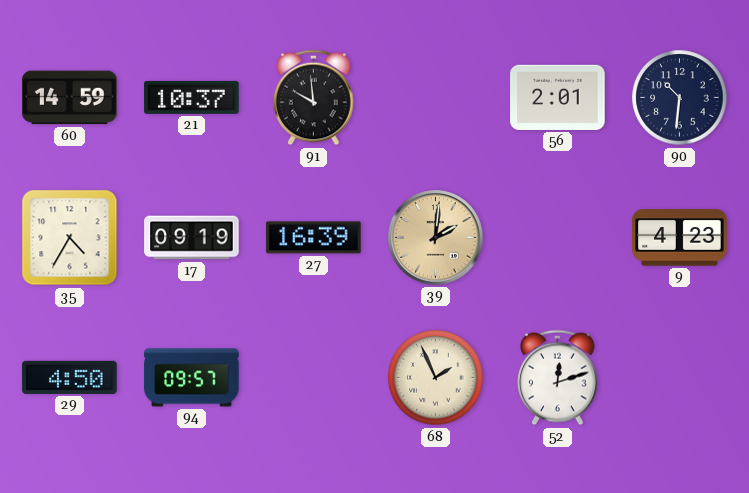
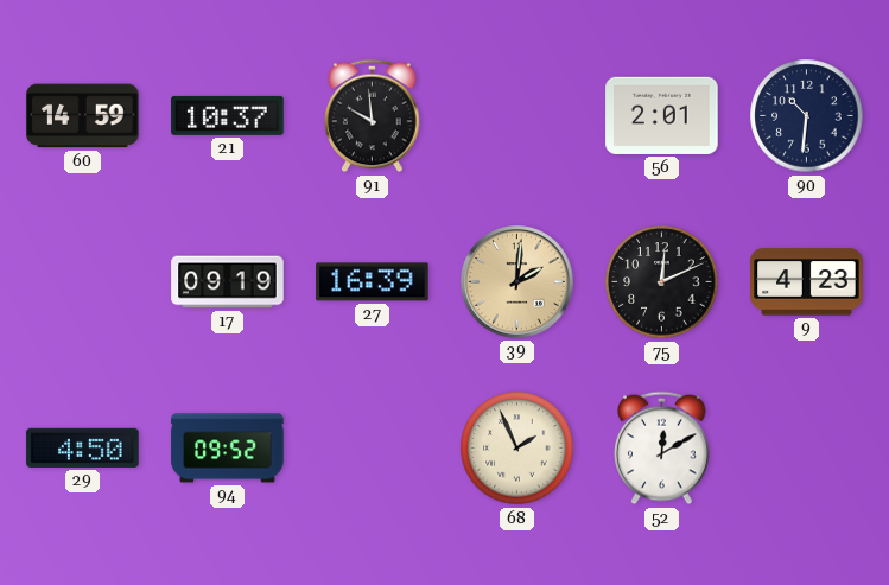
35: 4:35 -> none (70, 238)
75: none -> 12:11 (662, 282)
94: 09:57 -> 09:52 (228, 449)
52: 12:12 -> 12:10 (662, 449)
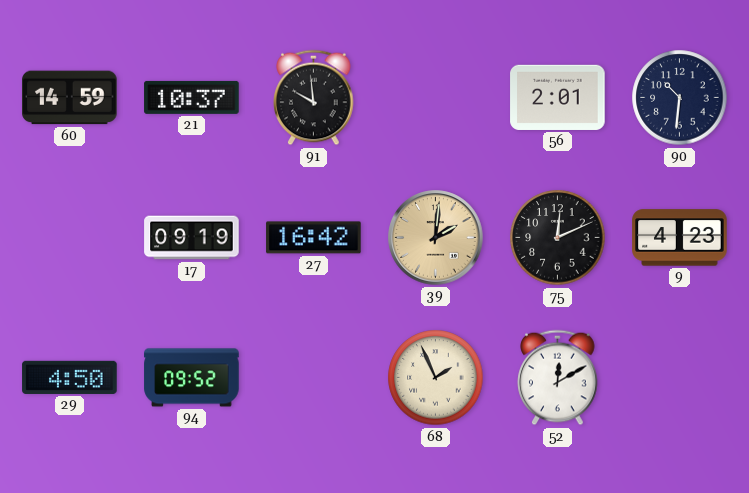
27: 16:39 -> 16:42 (314, 238)
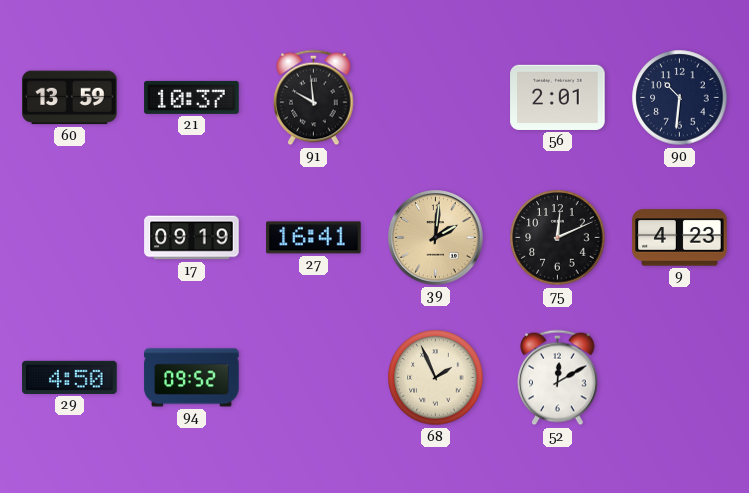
60: 14:59 -> 13:59 (70, 98)
27: 16:42 -> 16:41 (314, 238)
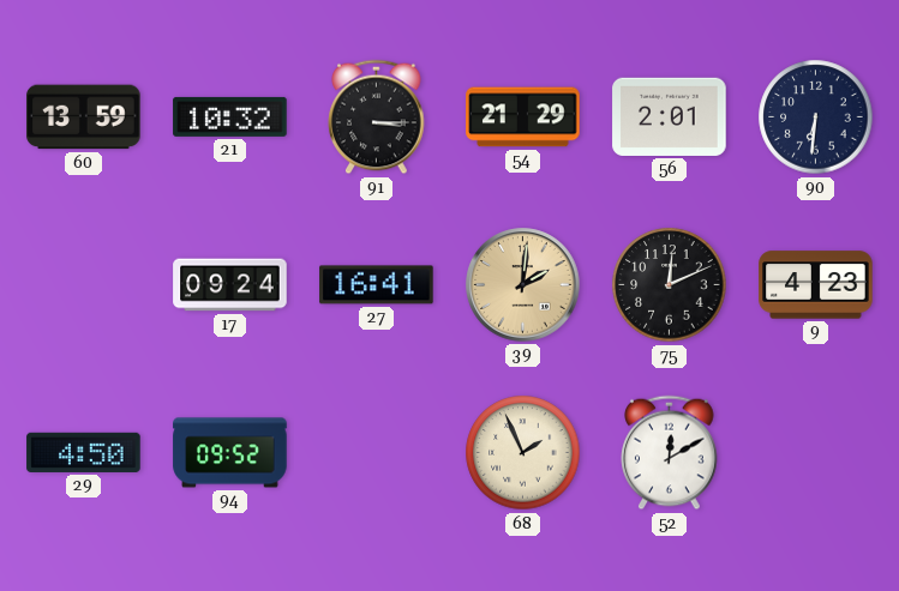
21: 10:37 -> 10:32 (230, 116)
91: 9:59 -> 3:15 (377, 117)
54: none -> 21:29 (523, 117)
90: 10:31 -> 6:31 (816, 117)
17: 09:19 -> 09:24 (230, 285)
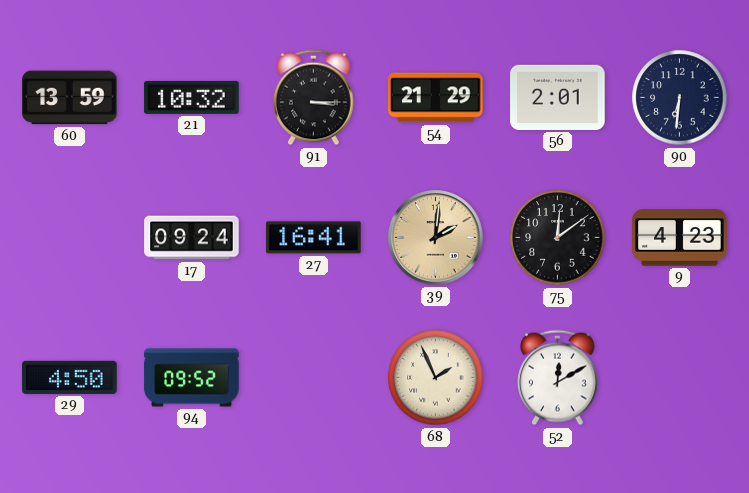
75: 12:11 -> 12:09 (558, 238)
